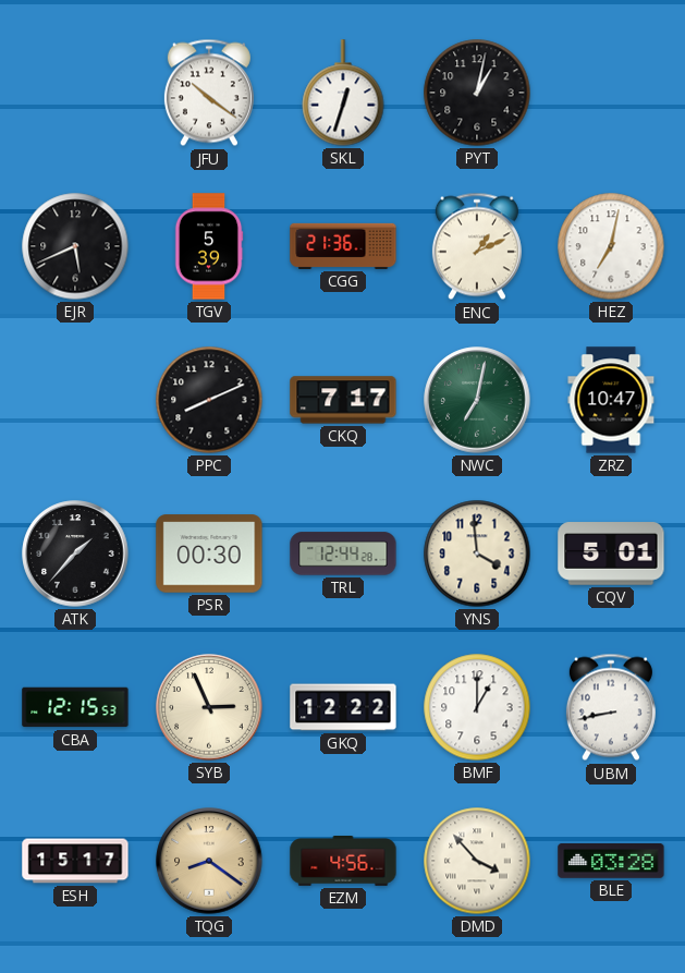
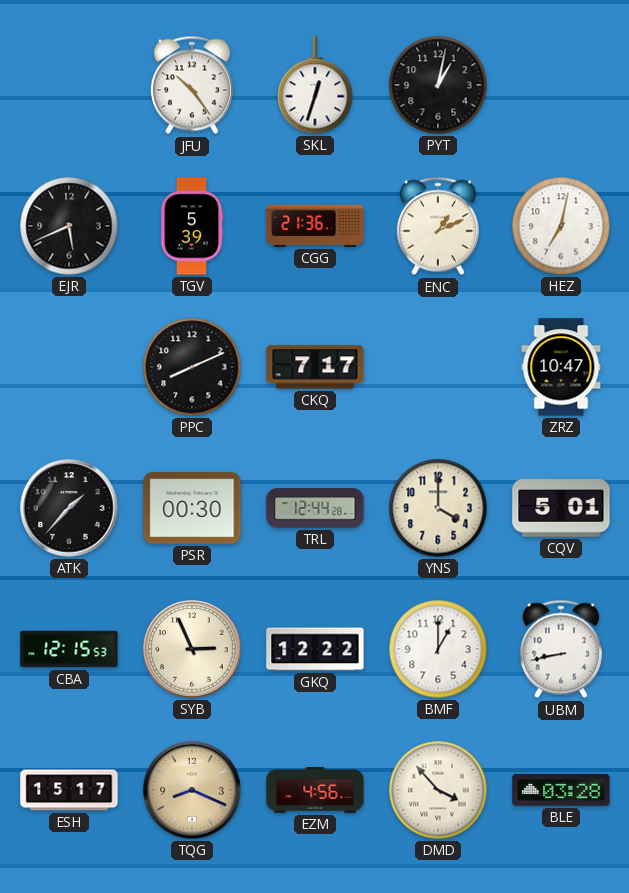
JFU: 10:21 -> 10:24 (192, 85)
NWC: 7:02 -> none (477, 400)
YNS: 3:59 -> 4:00 (438, 508)
TQG: 8:21 -> 8:19 (192, 790)
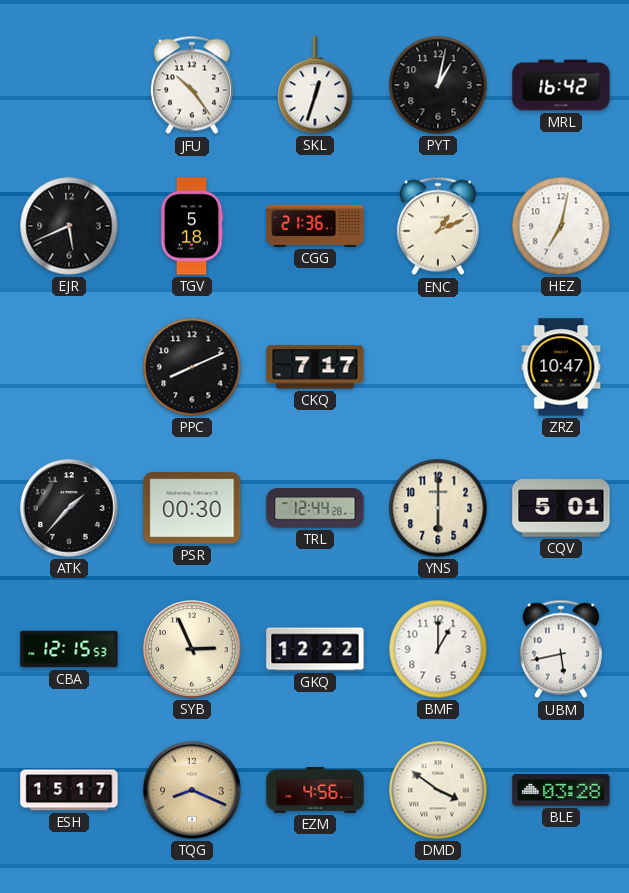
MRL: none -> 16:42 (561, 85)
TGV: 5:39 -> 5:18 (192, 226)
YNS: 4:00 -> 6:00 (438, 508)
UBM: 8:43 -> 5:43 (561, 649)
DMD: 3:53 -> 3:51 (438, 790)
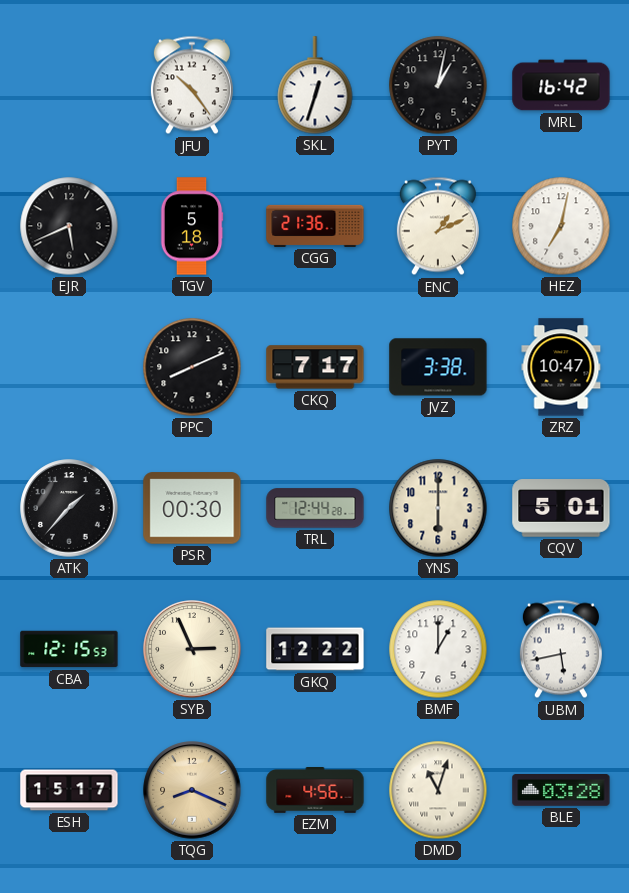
JVZ: none -> 3:38 (438, 367)
DMD: 3:51 -> 11:03 (438, 790)
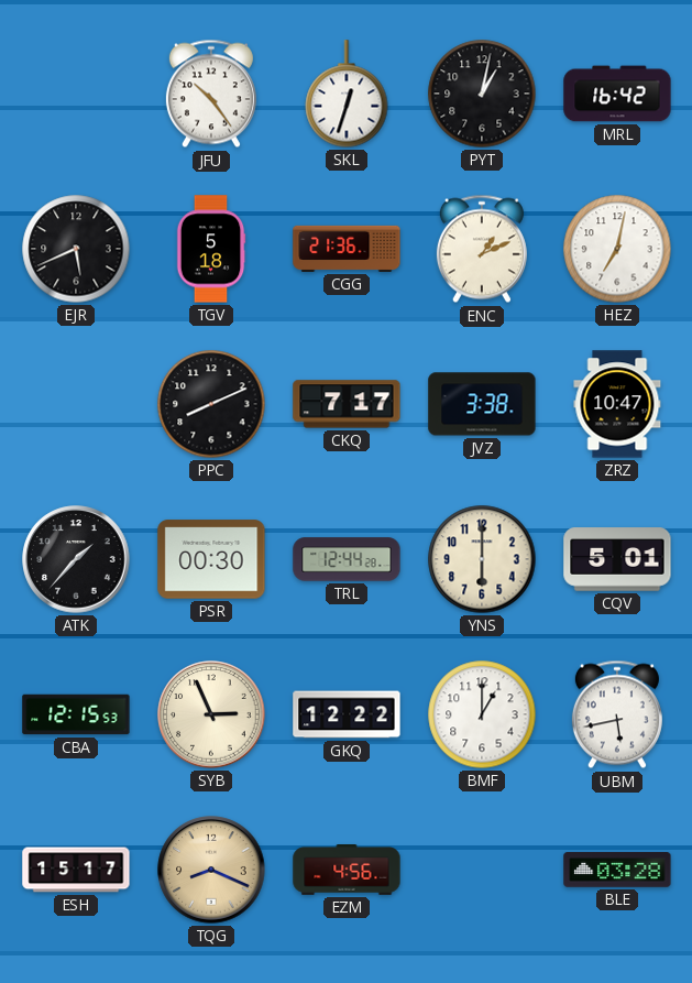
DMD: 11:03 -> none (438, 790)
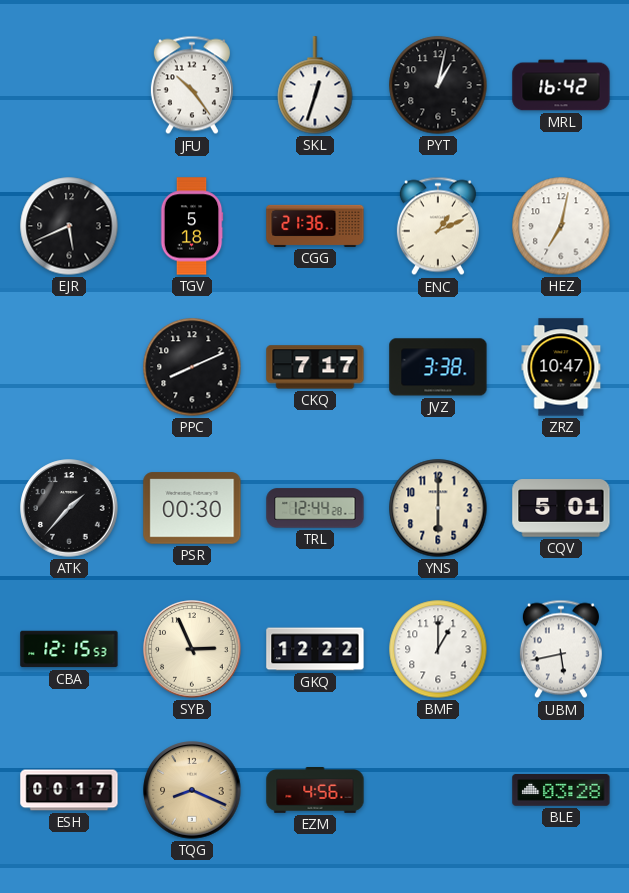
ESH: 15:17 -> 00:17 (69, 790)
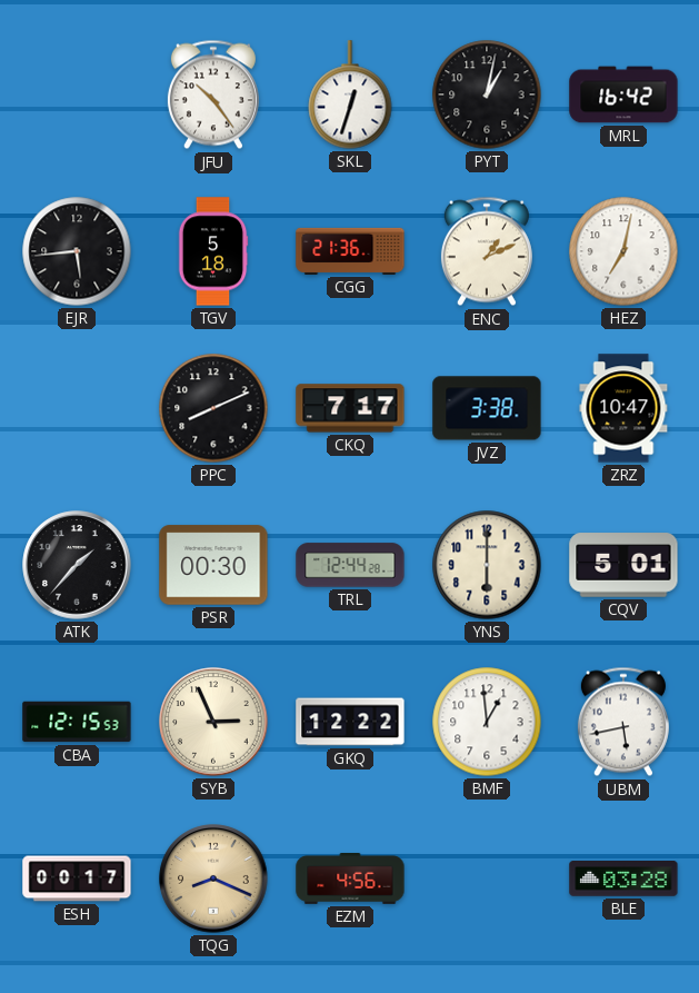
EJR: 5:41 -> 5:44 (77, 251)
BMF: 1:00 -> 12:59 (487, 722)
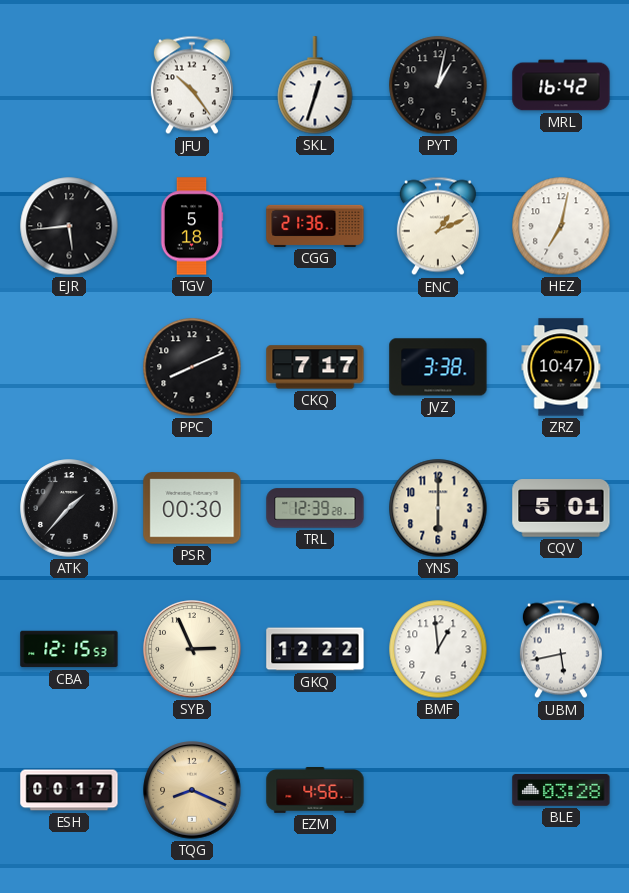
TRL: 12:44 -> 12:39 (315, 508)
